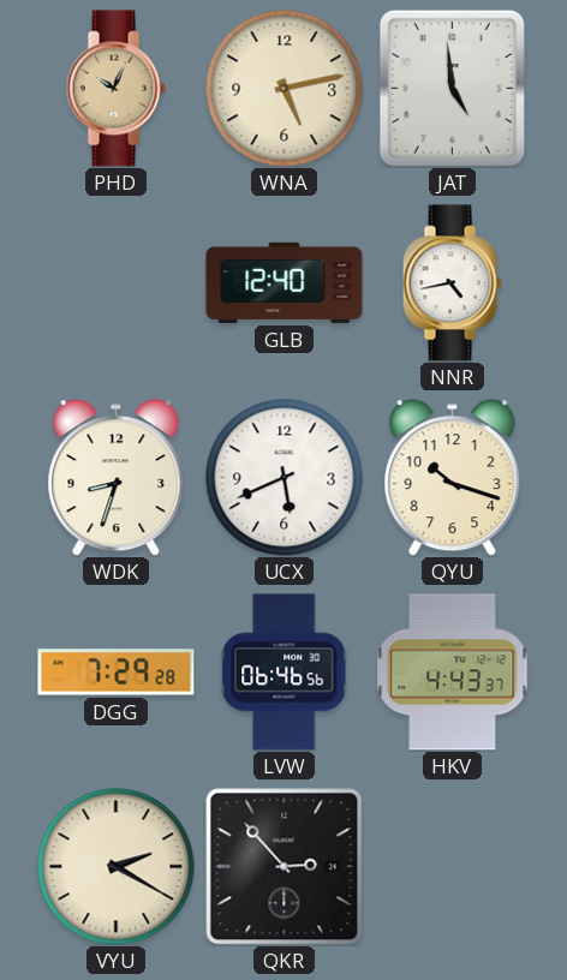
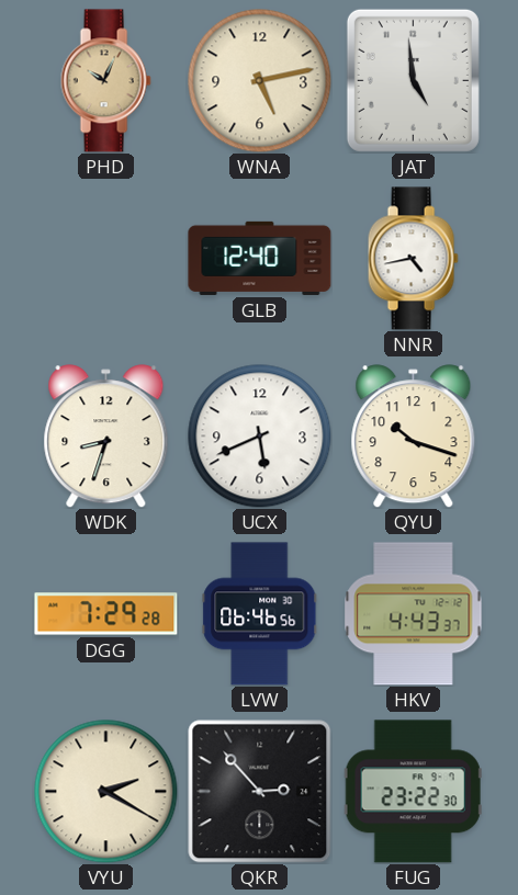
FUG: none -> 23:22 (413, 792)
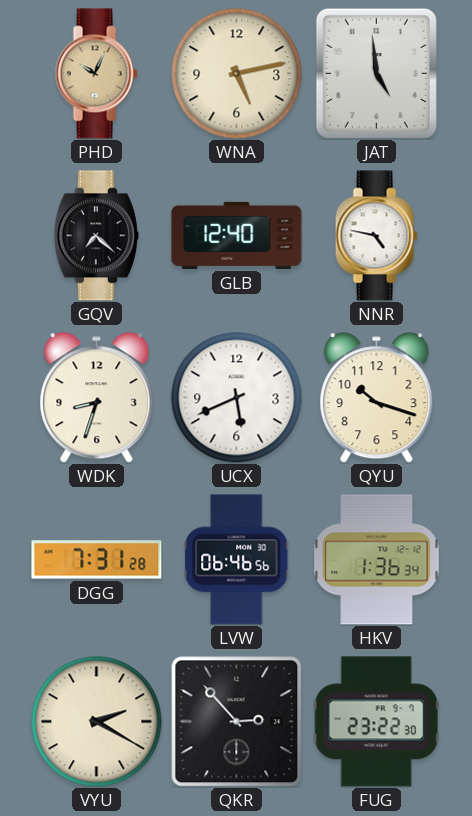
GQV: none -> 7:22 (96, 236)
NNR: 4:43 -> 4:47 (376, 236)
DGG: 7:29 -> 7:31 (97, 560)
HKV: 4:43 -> 1:36 (377, 560)
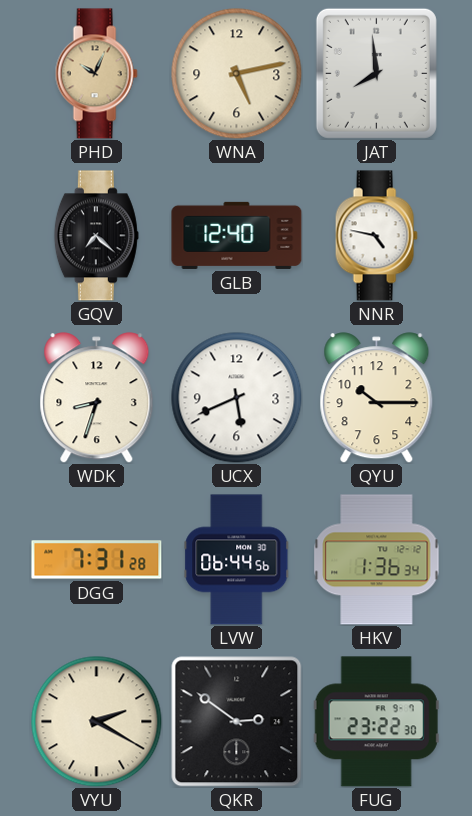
JAT: 4:59 -> 7:59 (376, 73)
QYU: 10:18 -> 10:15 (377, 398)
LVW: 06:46 -> 06:44 (237, 560)
QKR: 2:53 -> 2:51 (236, 721)
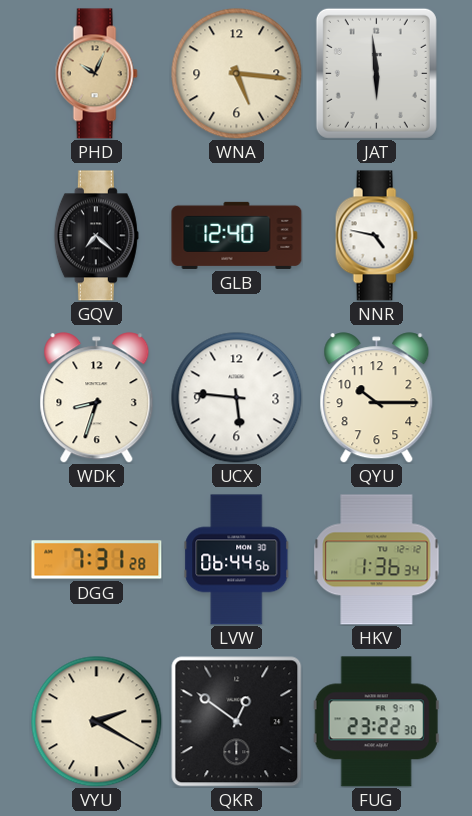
WNA: 5:13 -> 5:16 (237, 74)
JAT: 7:59 -> 5:59 (376, 73)
UCX: 5:41 -> 5:46 (237, 398)
QKR: 2:51 -> 12:51 (236, 721)
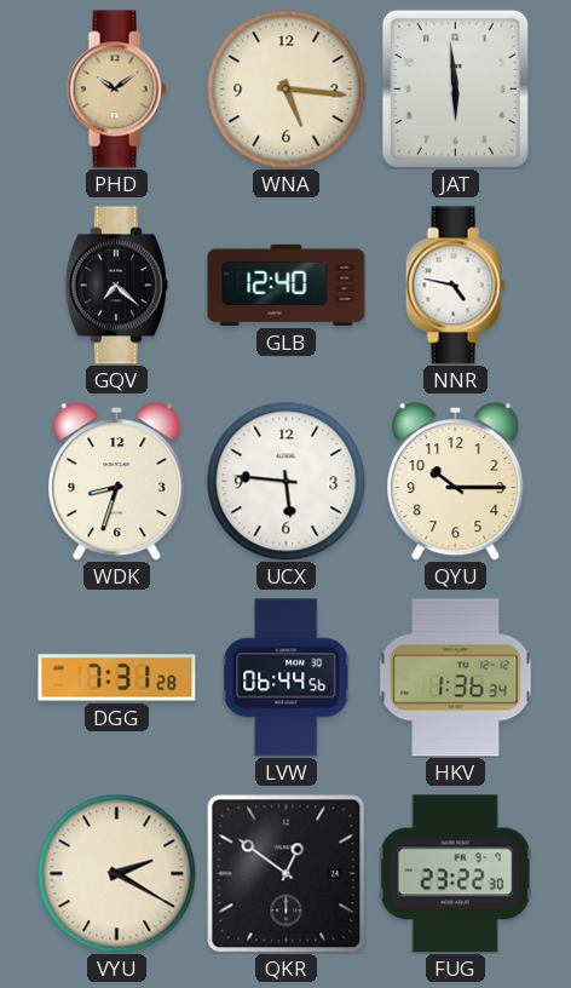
PHD: 10:04 -> 10:09 (116, 90)
